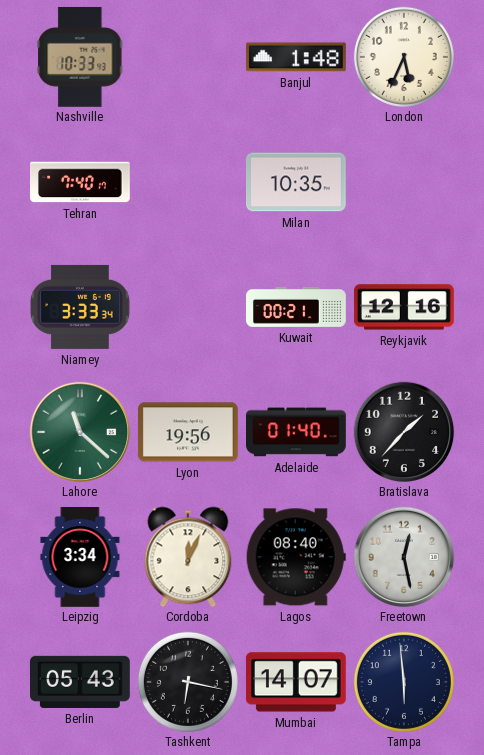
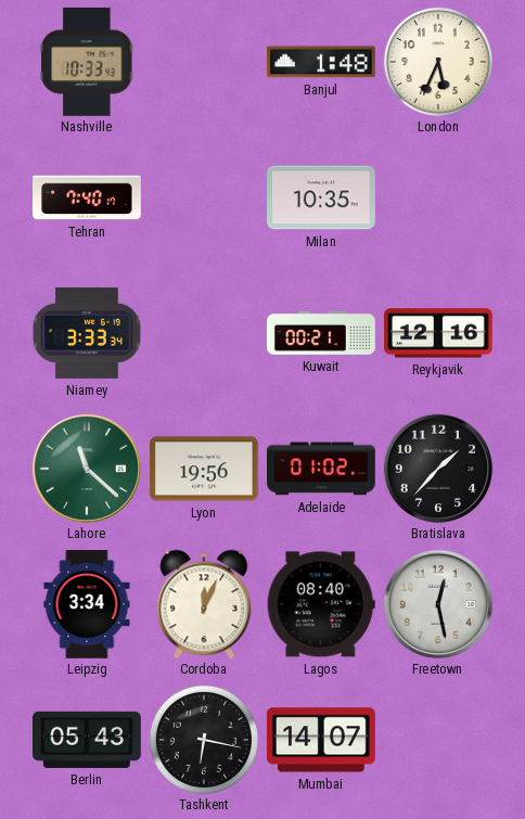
Adelaide: 01:40 -> 01:02 (322, 469)
Tampa: 5:59 -> none (404, 682)
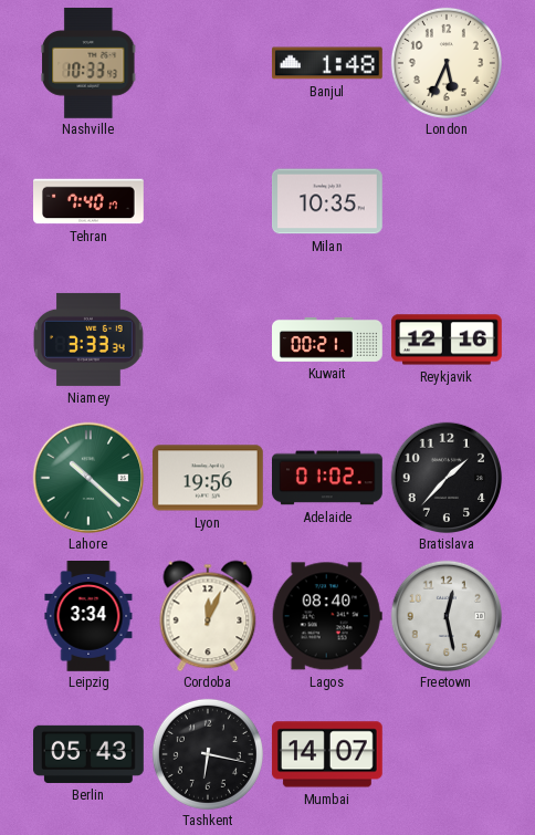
Lahore: 11:22 -> 10:22 (88, 478)
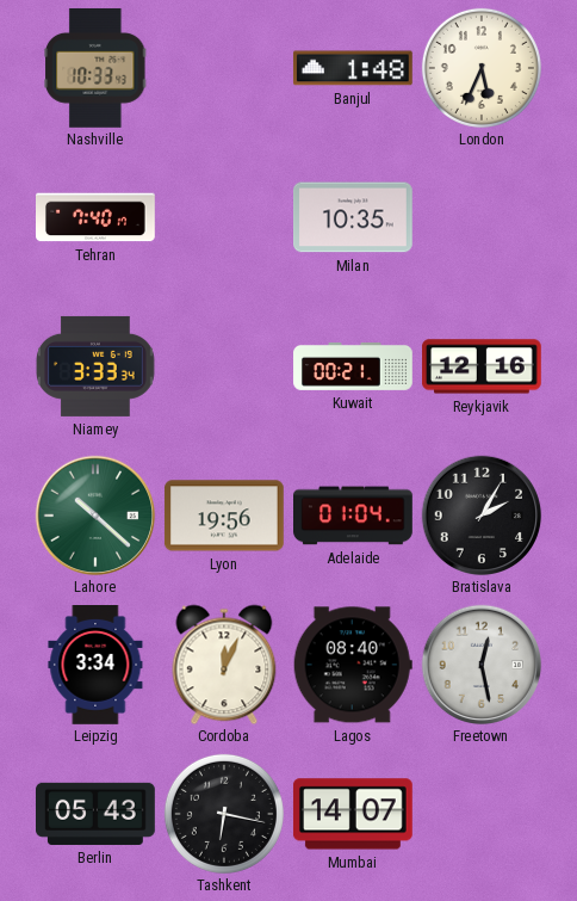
Adelaide: 01:02 -> 01:04 (354, 516)
Bratislava: 1:37 -> 2:05 (482, 516)
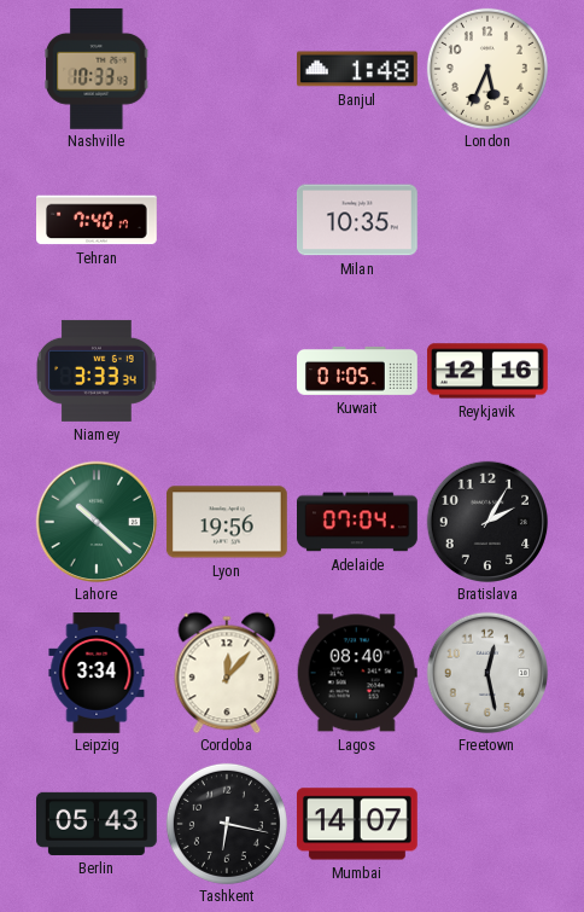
Kuwait: 00:21 -> 01:05 (358, 371)
Adelaide: 01:04 -> 07:04 (358, 522)
Cordoba: 12:04 -> 12:07 (227, 673)
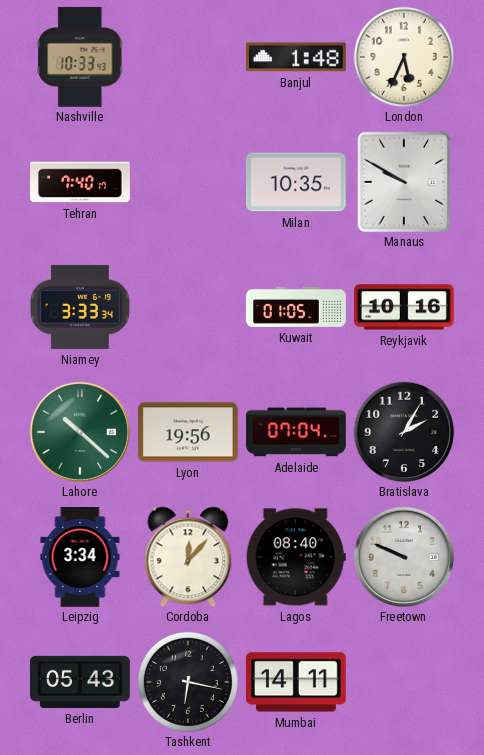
Manaus: none -> 9:50 (404, 182)
Reykjavik: 12:16 -> 10:16 (405, 307)
Freetown: 12:28 -> 9:49 (404, 557)
Mumbai: 14:07 -> 14:11 (296, 682)
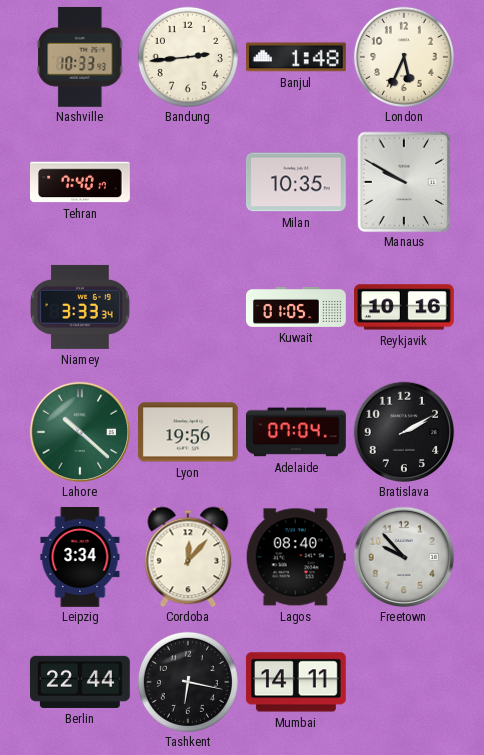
Bandung: none -> 2:44 (188, 57)
Bratislava: 2:05 -> 2:10 (404, 432)
Freetown: 9:49 -> 9:53 (404, 557)
Berlin: 05:43 -> 22:44 (81, 682)
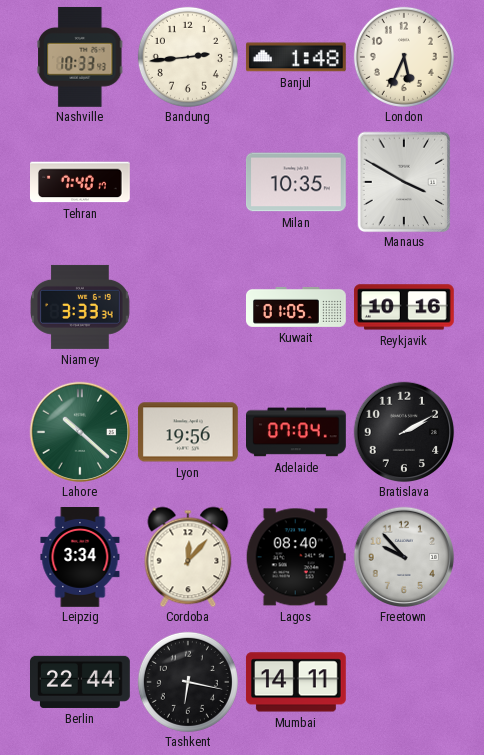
Manaus: 9:50 -> 3:50 (404, 182)
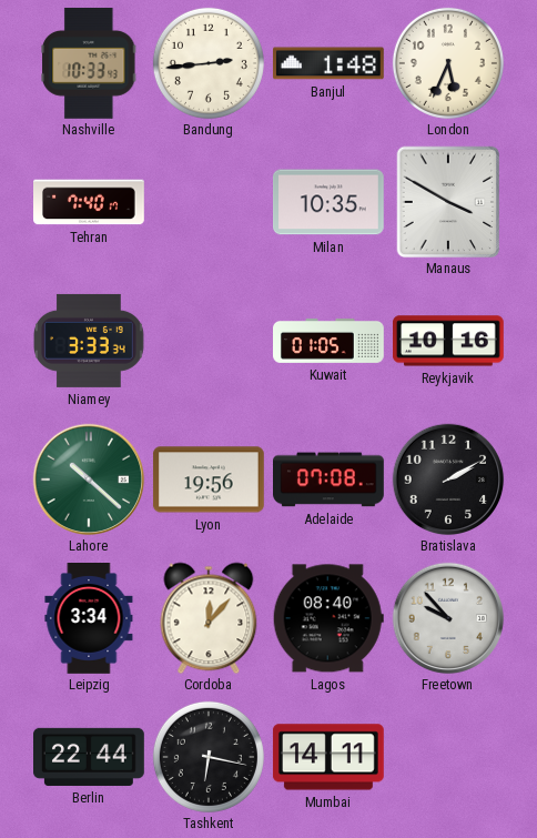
Adelaide: 07:04 -> 07:08 (330, 479)
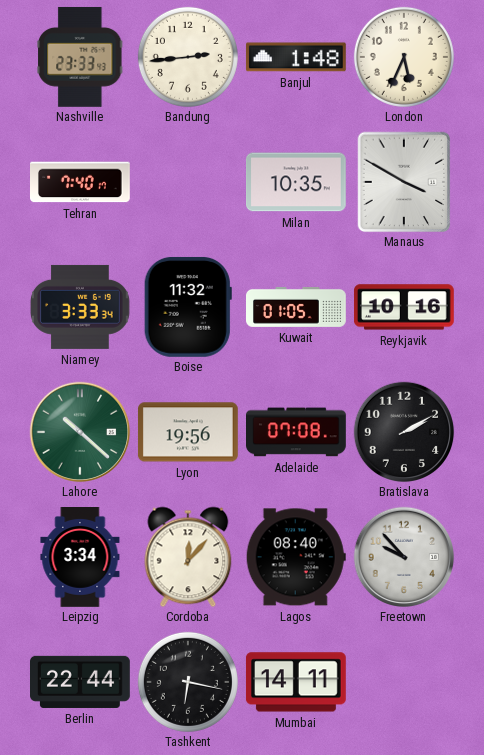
Nashville: 10:33 -> 23:33 (81, 57)
Boise: none -> 11:32 (188, 307)
